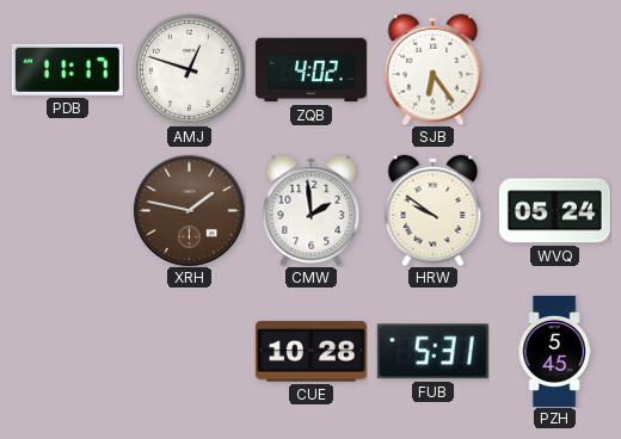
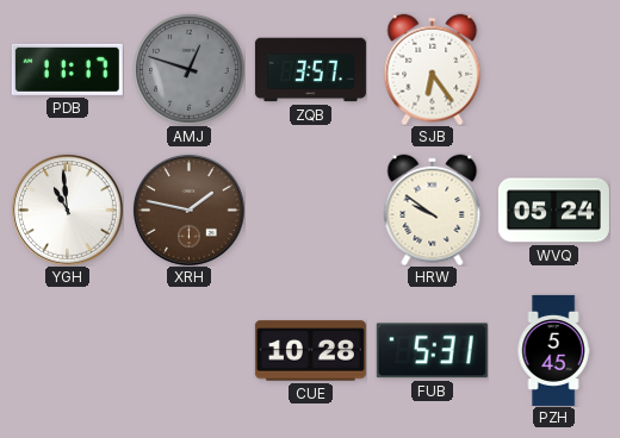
AMJ dial: white -> grey (190, 70)
ZQB: 4:02 -> 3:57 (310, 70)
YGH: none -> 10:59 (67, 209)
CMW: 1:59 -> none (312, 210)
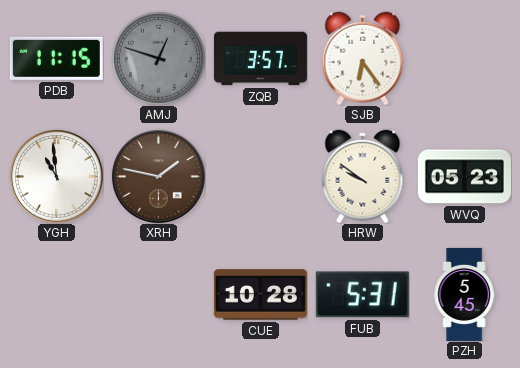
PDB: 11:17 -> 11:15 (56, 58)
WVQ: 05:24 -> 05:23 (464, 177)
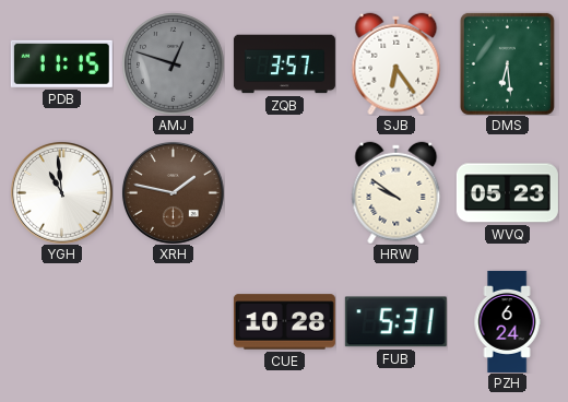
DMS: none -> 6:29 (507, 63)
PZH: 5:45 -> 6:24 (507, 321)
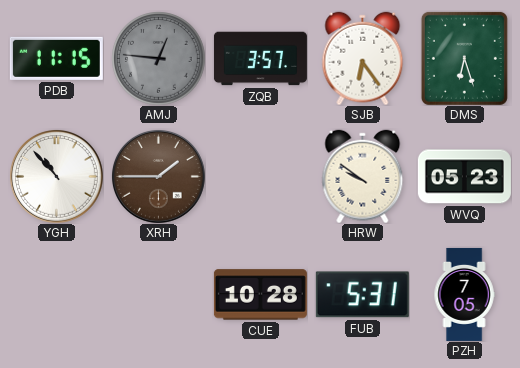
AMJ: 12:48 -> 12:46 (159, 59)
DMS: 6:29 -> 6:27 (464, 58)
YGH: 10:59 -> 10:53 (56, 176)
XRH: 1:47 -> 1:45 (158, 176)
PZH: 6:24 -> 7:05 (464, 294)
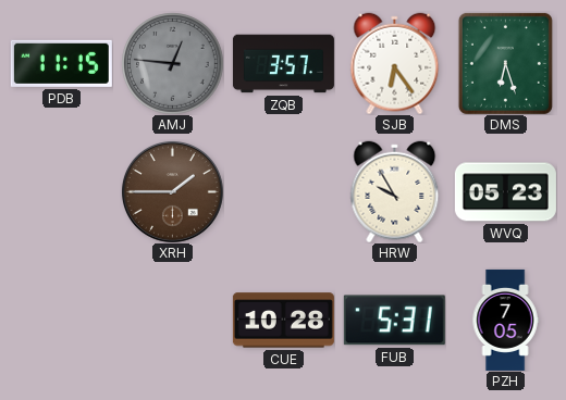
YGH: 10:53 -> none (56, 176)
HRW: 9:51 -> 9:55 (395, 191)
